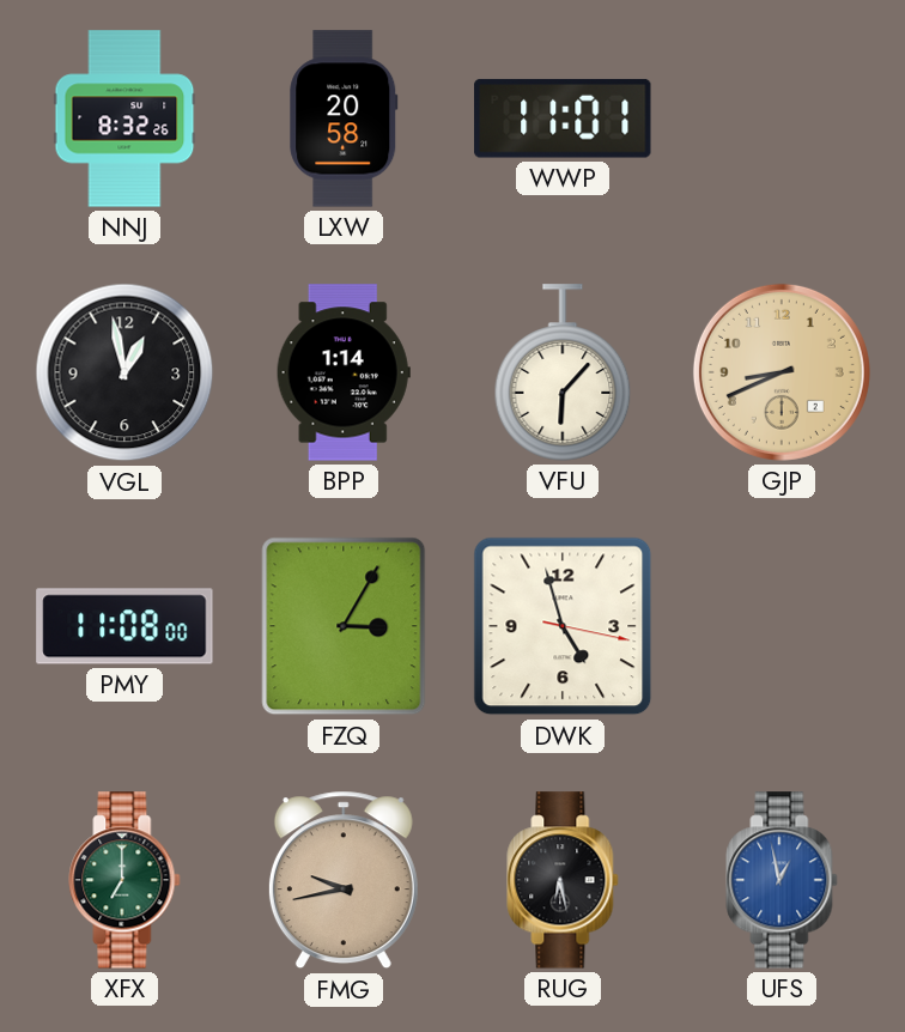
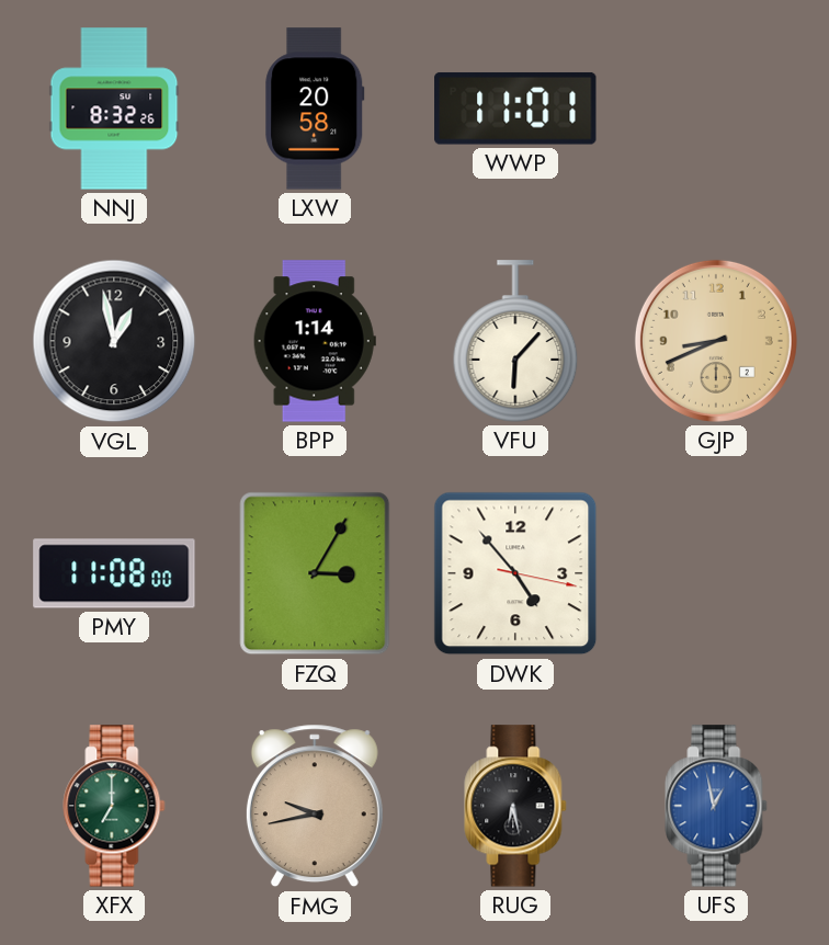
DWK: 4:57 -> 4:53 (515, 573)
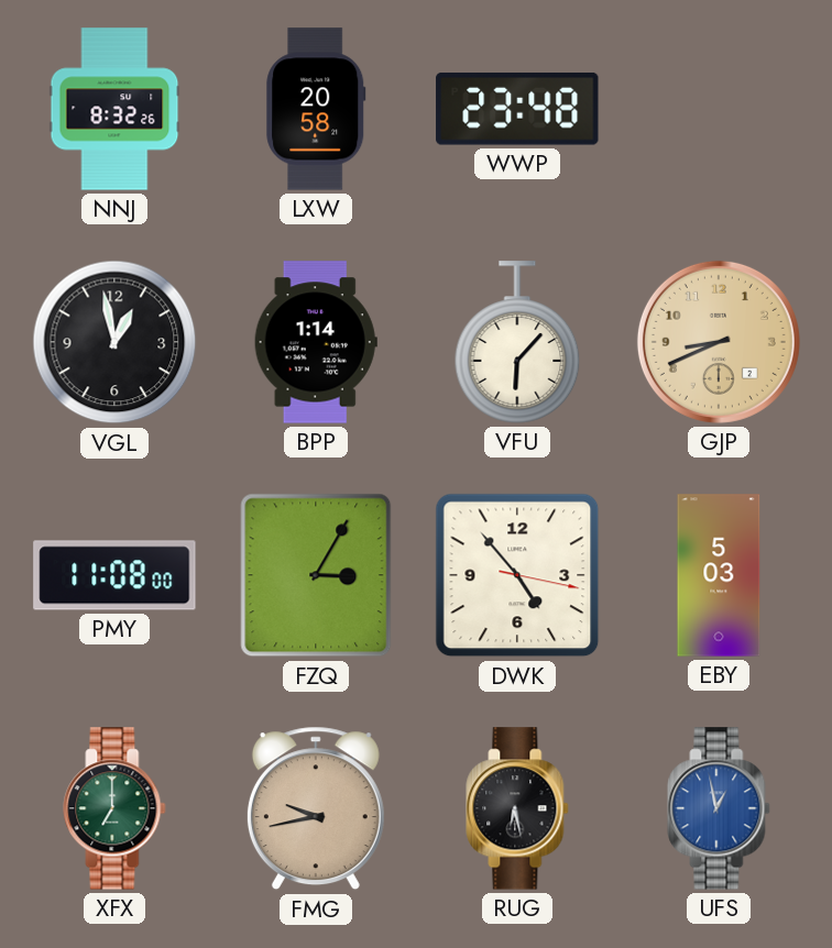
WWP: 11:01 -> 23:48 (517, 109)
EBY: none -> 5:03 (719, 575)
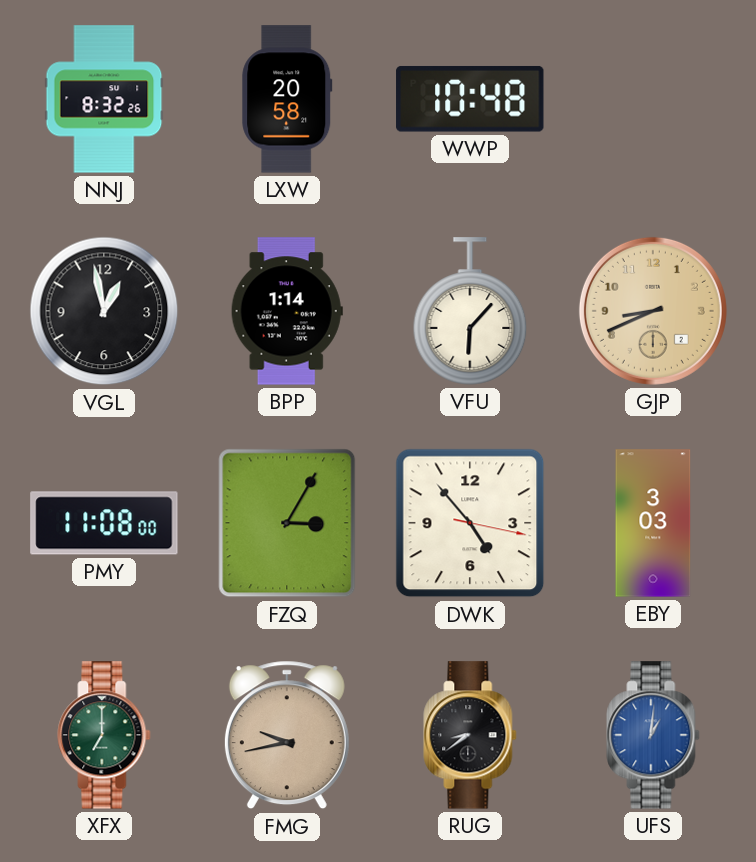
WWP: 23:48 -> 10:48 (470, 99)
EBY: 5:03 -> 3:03 (653, 523)
RUG: 6:28 -> 8:39 (470, 735)
UFS: 12:58 -> 1:01 (653, 735)
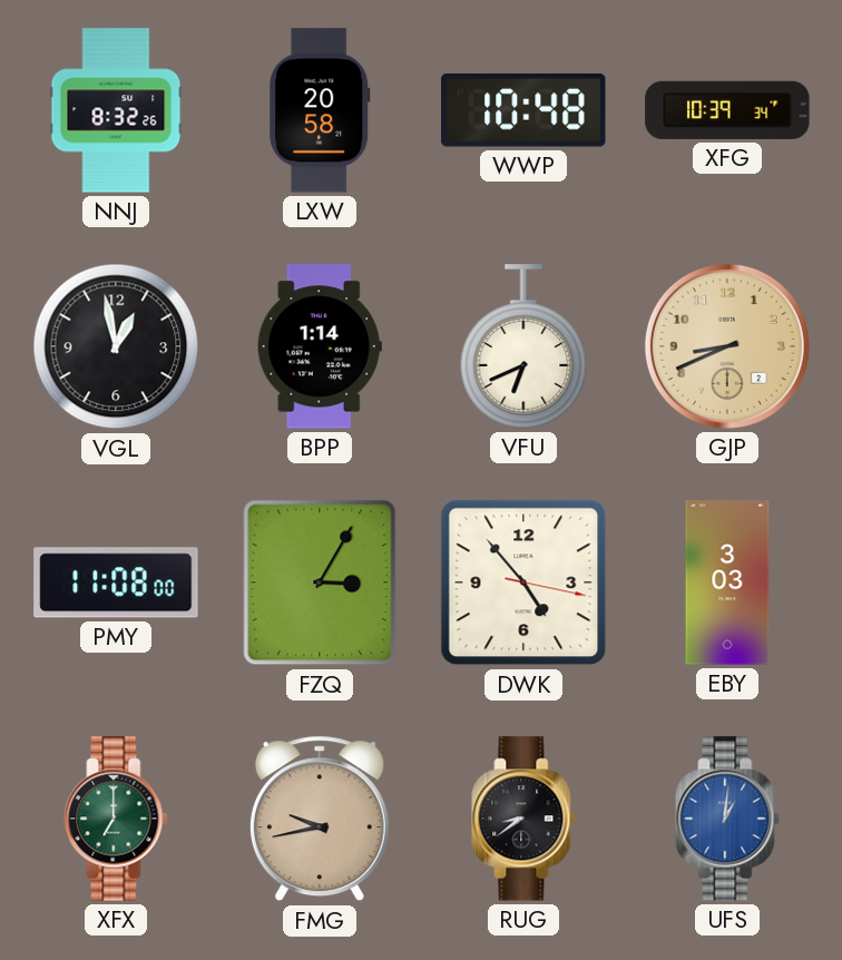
XFG: none -> 10:39 (727, 110)
VFU: 6:07 -> 6:41 (523, 346)
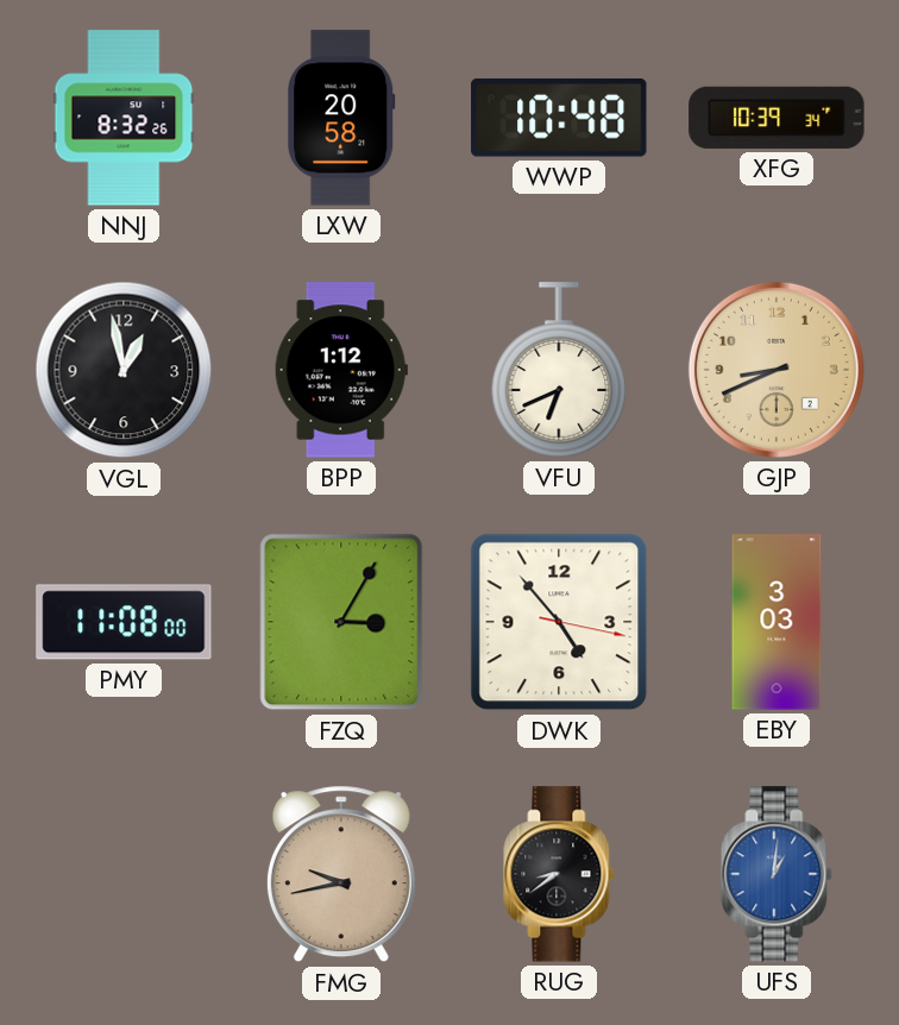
BPP: 1:14 -> 1:12 (341, 370)
XFX: 7:00 -> none (116, 819)
